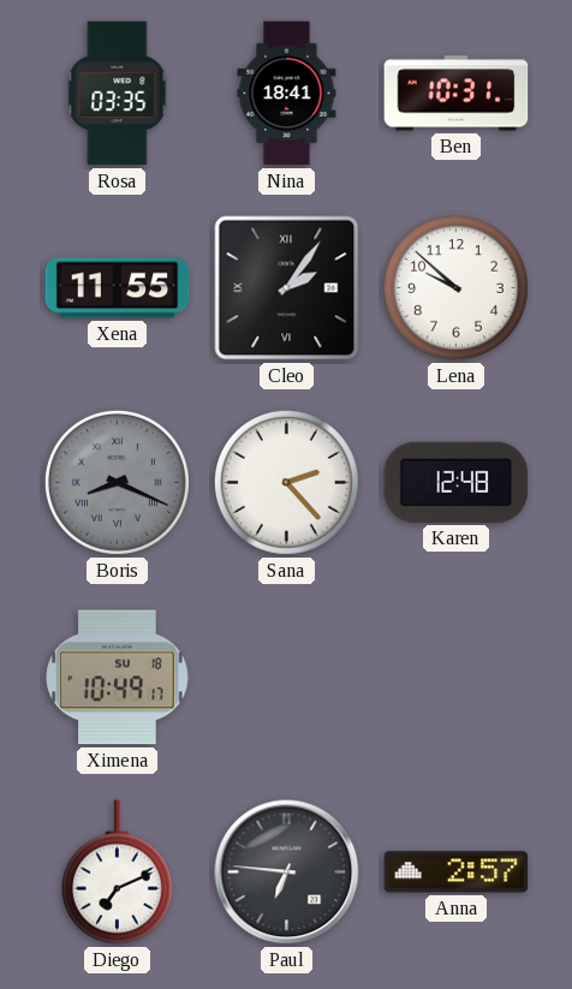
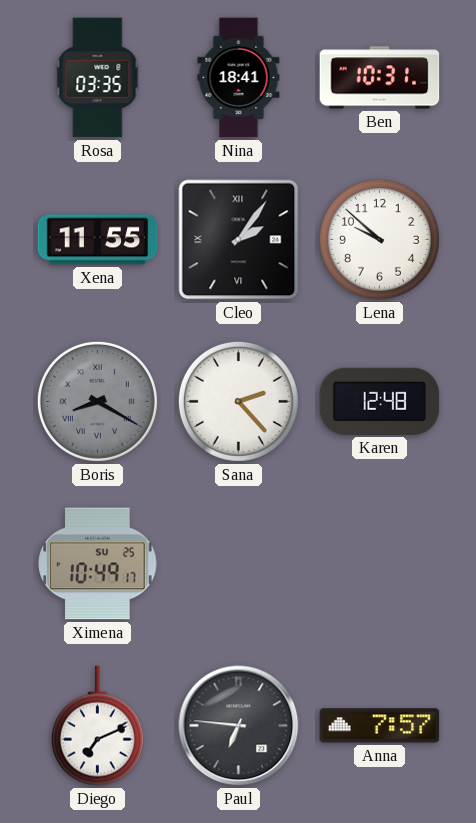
Boris: 8:19 -> 8:20 (97, 401)
Ximena date: SU 18 -> SU 25 (98, 564)
Anna: 2:57 -> 7:57 (380, 726)
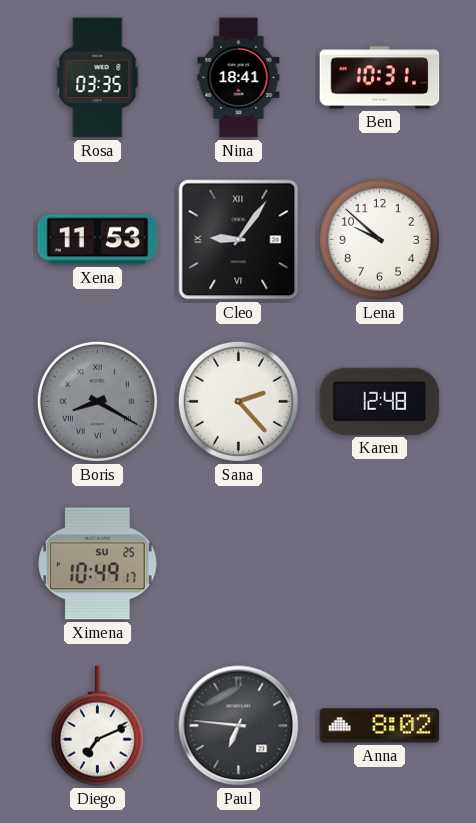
Xena: 11:55 -> 11:53 (98, 240)
Cleo: 2:06 -> 9:06 (239, 240)
Anna: 7:57 -> 8:02 (380, 726)
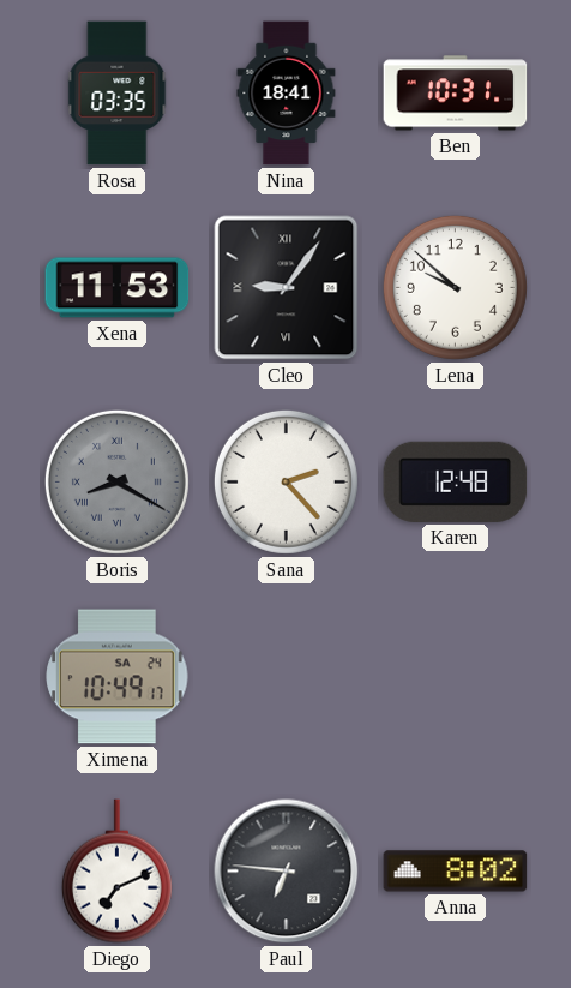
Ximena date: SU 25 -> SA 24 (118, 677)
